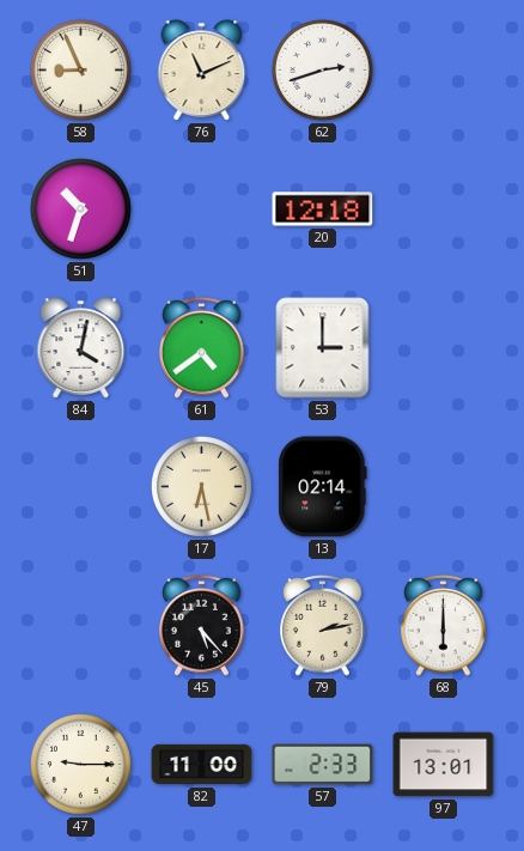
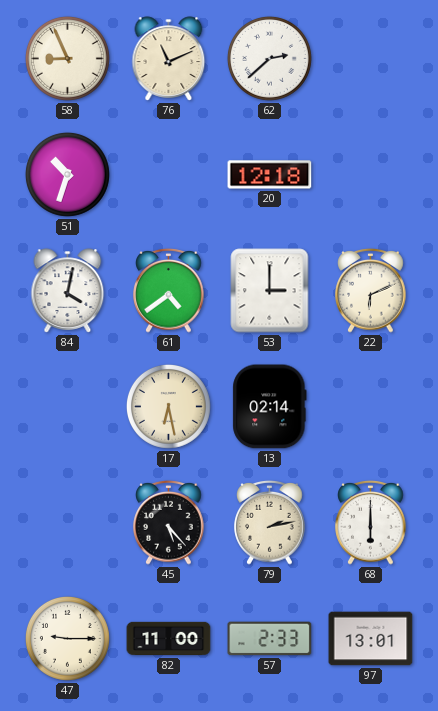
62: 2:42 -> 2:38 (269, 58)
22: none -> 6:11 (371, 290)
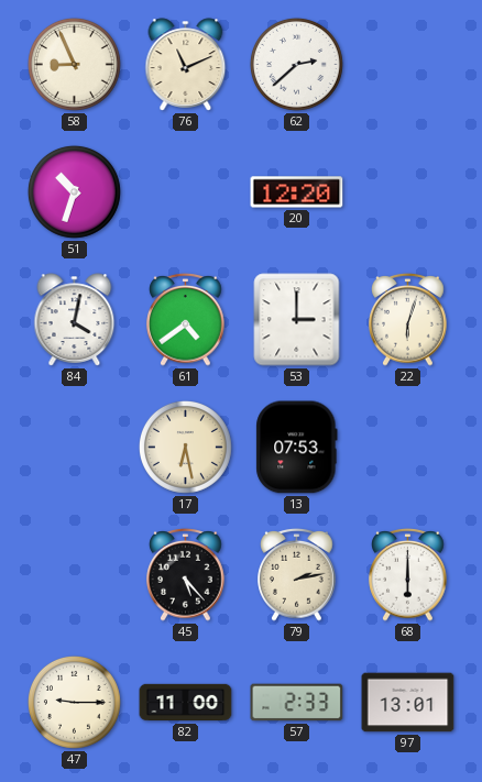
20: 12:18 -> 12:20 (297, 192)
22: 6:11 -> 6:03 (408, 319)
13: 02:14 -> 07:53 (297, 448)
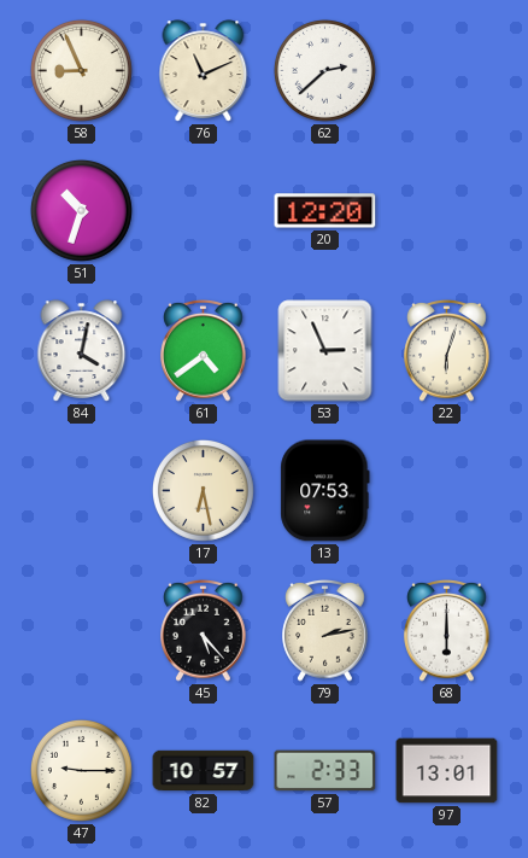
53: 3:00 -> 2:56 (325, 351)
82: 11:00 -> 10:57 (204, 771)
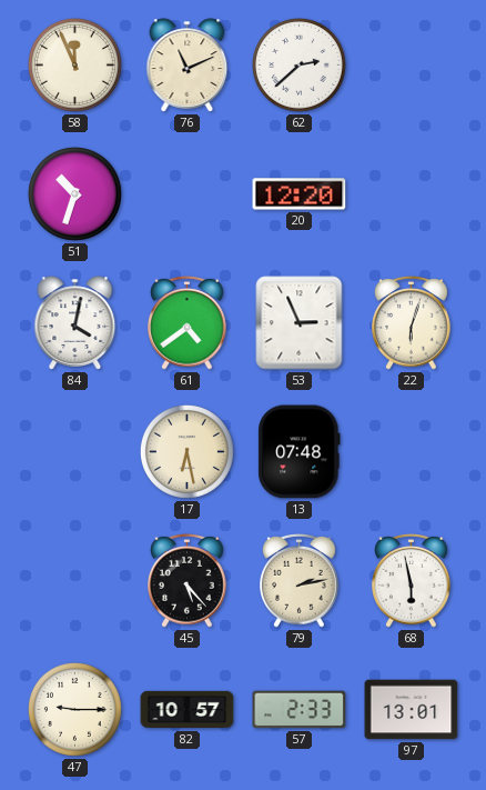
58: 8:56 -> 11:56 (74, 64)
13: 07:53 -> 07:48 (300, 452)
68: 6:00 -> 5:58 (412, 580)
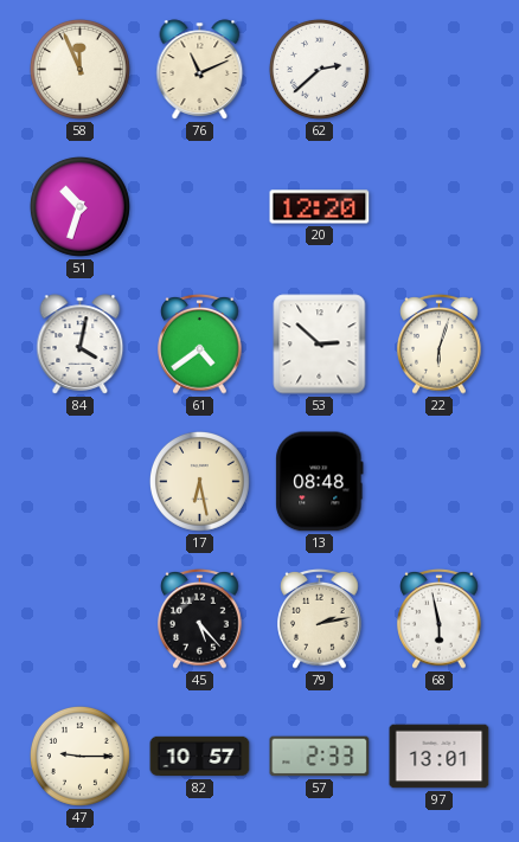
53: 2:56 -> 2:52 (320, 345)
13: 07:48 -> 08:48 (320, 482)
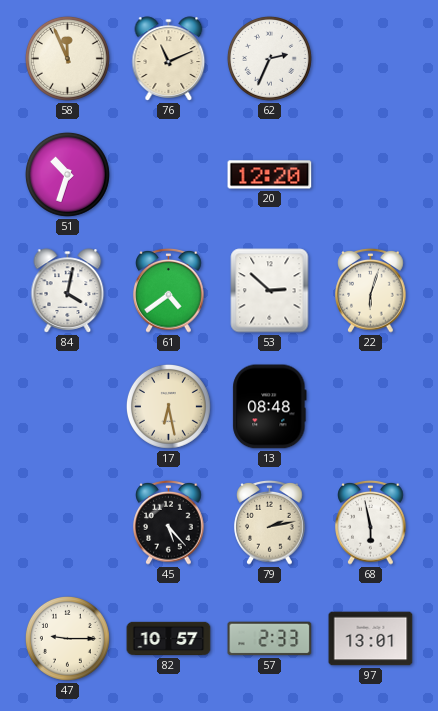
62: 2:38 -> 2:34 (269, 58)
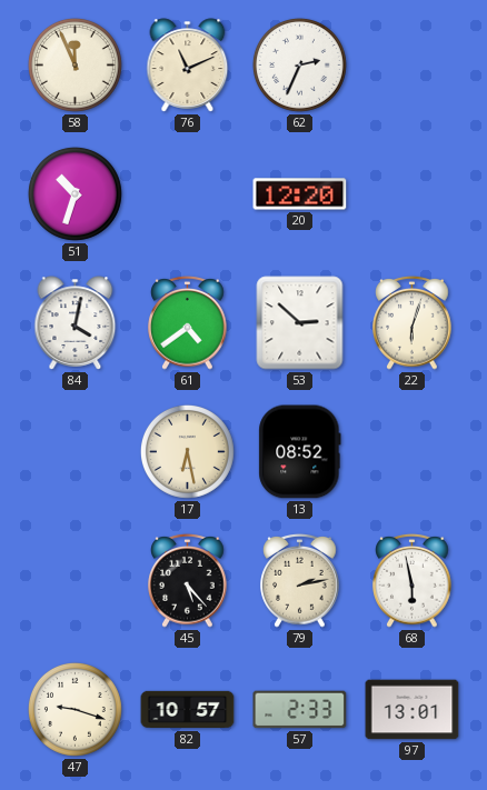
13: 08:48 -> 08:52 (300, 452)
47: 9:15 -> 9:18 (74, 709)
